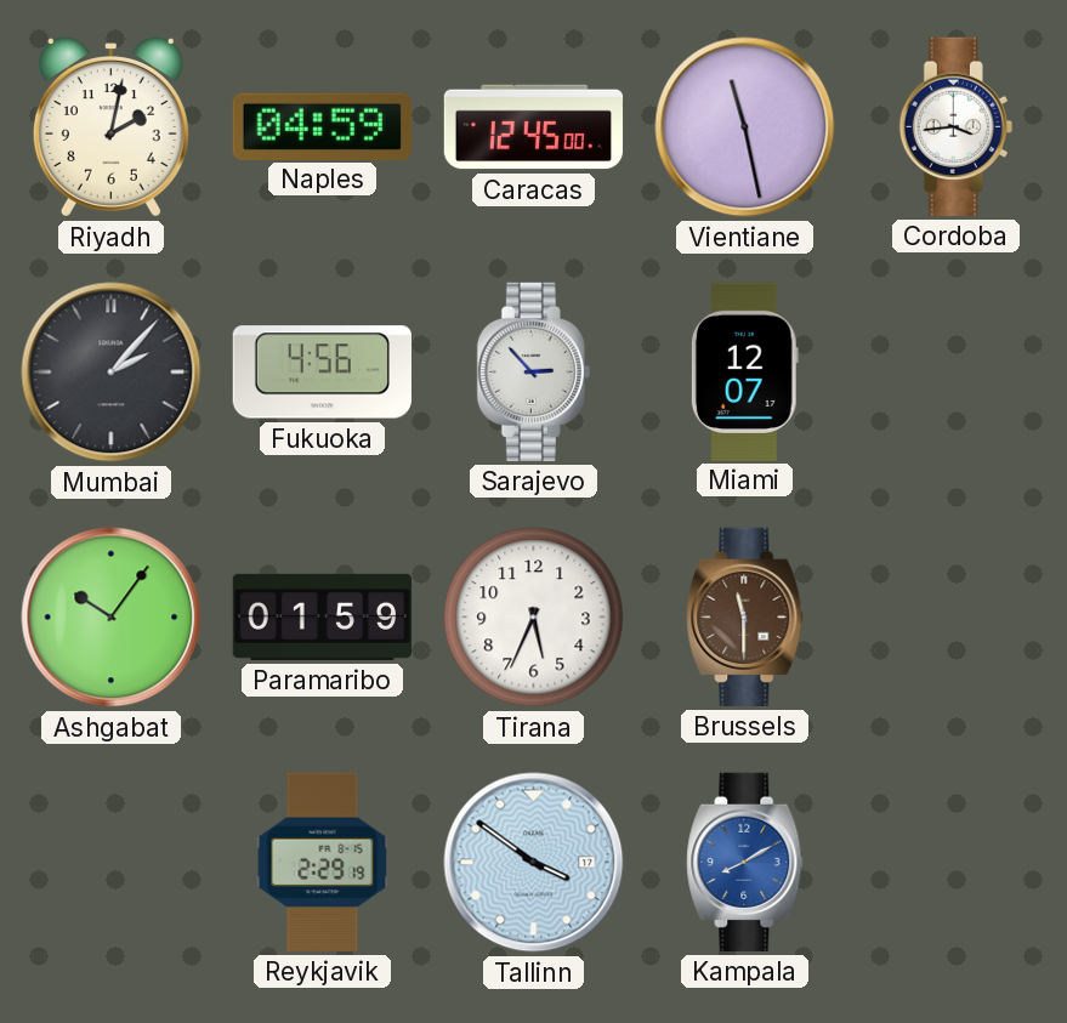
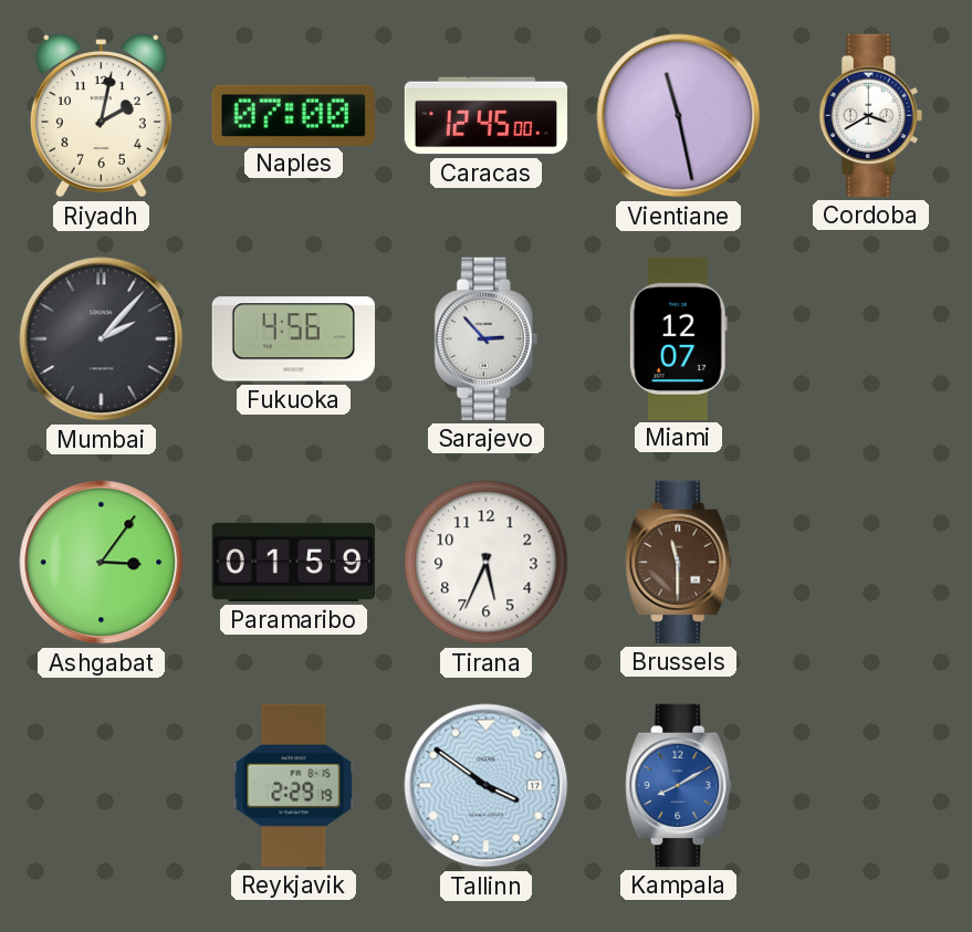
Naples: 04:59 -> 07:00 (293, 115)
Cordoba: 3:44 -> 3:40 (870, 115)
Ashgabat: 10:06 -> 3:06 (102, 563)
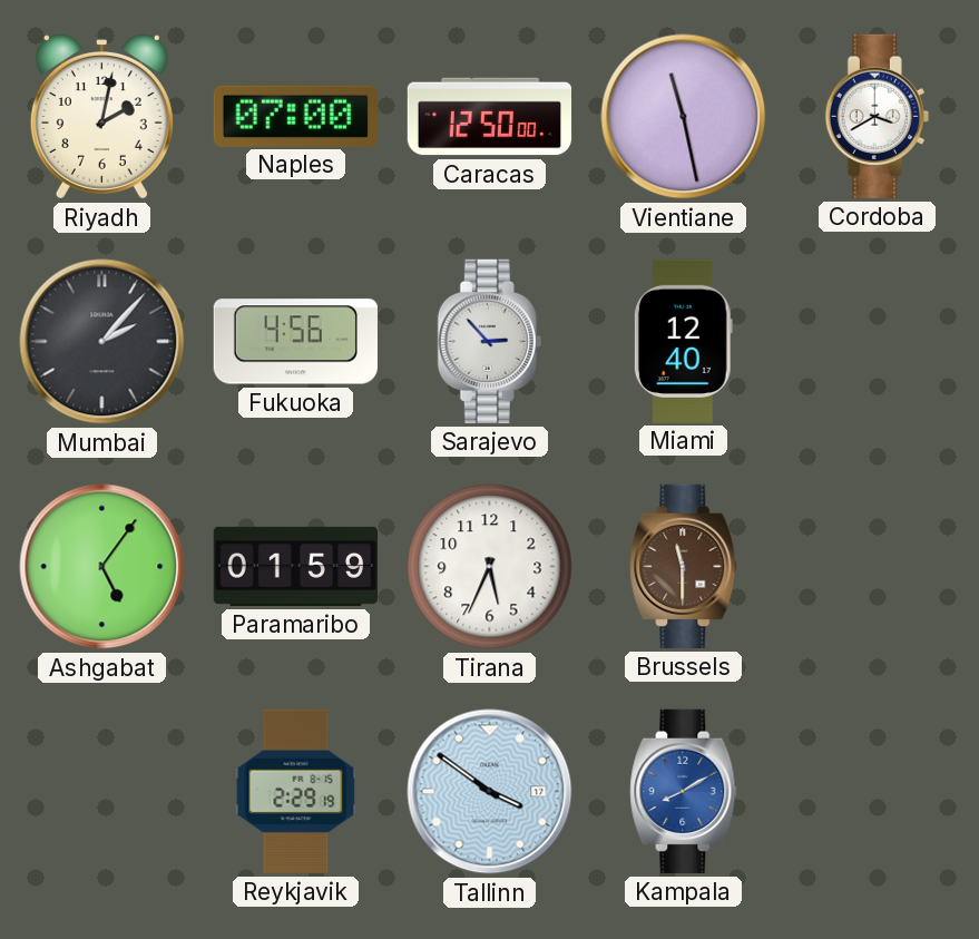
Caracas: 12:45 -> 12:50 (490, 117)
Miami: 12:07 -> 12:40 (683, 341)
Ashgabat: 3:06 -> 5:06 (102, 567)
